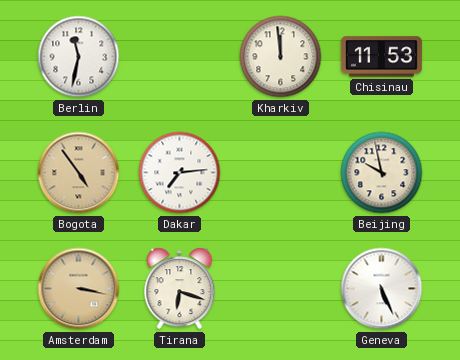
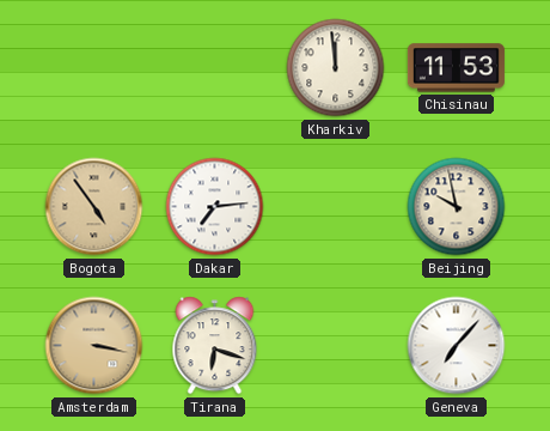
Berlin: 11:32 -> none (79, 57)
Geneva: 5:26 -> 7:07 (457, 346)
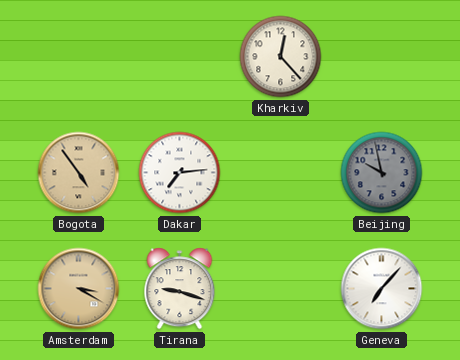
Kharkiv: 11:59 -> 12:23 (281, 57)
Chisinau: 11:53 -> none (456, 68)
Beijing dial: cream -> grey (382, 173)
Amsterdam: 3:17 -> 3:20 (79, 289)
Tirana: 6:18 -> 9:18 (180, 289)
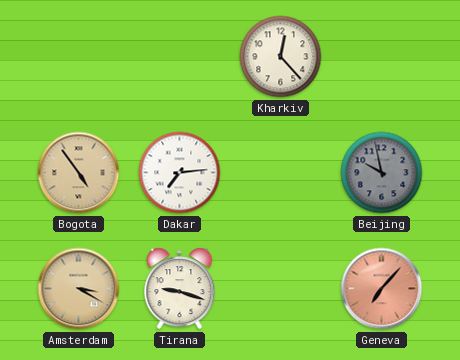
Geneva dial: white -> salmon (382, 289)
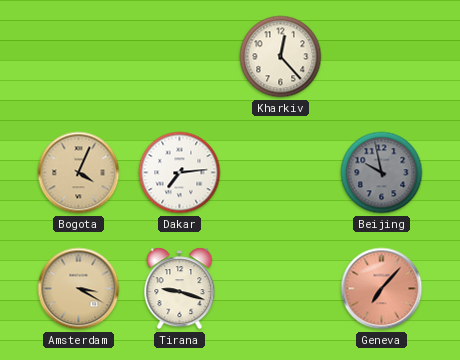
Bogota: 4:54 -> 4:04 (79, 173)
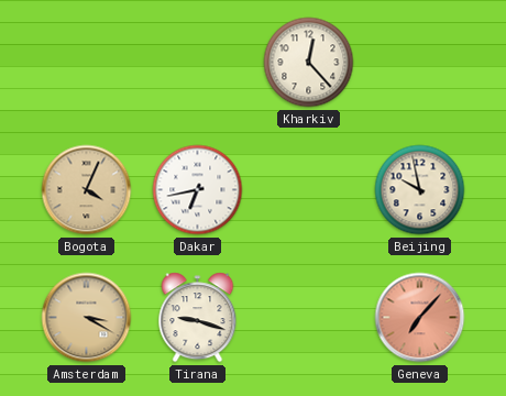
Dakar: 7:14 -> 6:43 (198, 190)
Beijing dial: grey -> cream (420, 190)
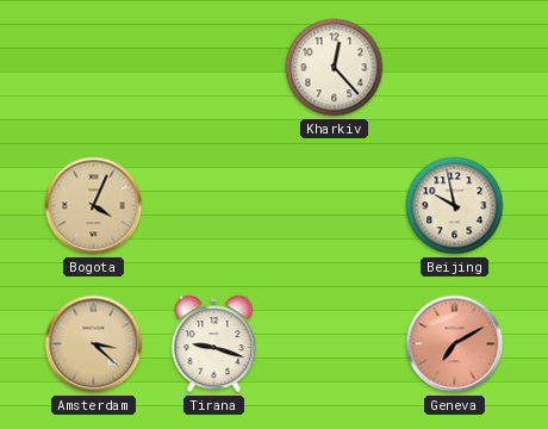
Dakar: 6:43 -> none (198, 190)
Amsterdam: 3:20 -> 3:22 (94, 344)
Geneva: 7:07 -> 7:10 (455, 344)
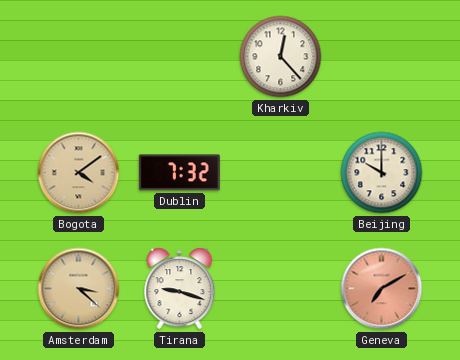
Bogota: 4:04 -> 4:09 (79, 173)
Dublin: none -> 7:32 (179, 173)
Beijing: 9:58 -> 10:00 (382, 173)
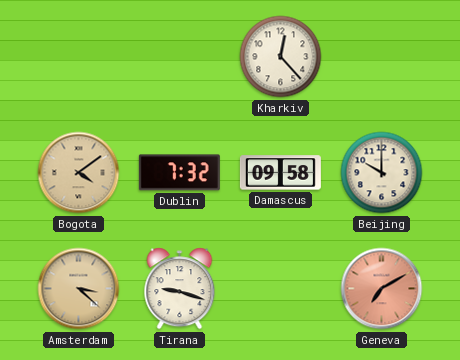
Damascus: none -> 09:58 (280, 173)
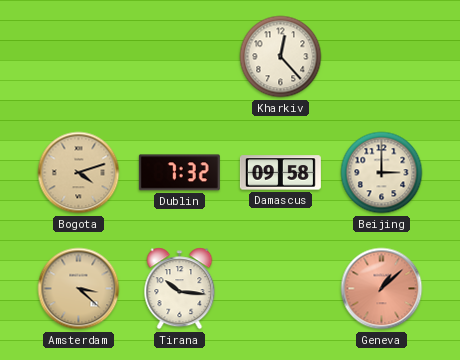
Bogota: 4:09 -> 4:12 (79, 173)
Beijing: 10:00 -> 3:00 (382, 173)
Tirana: 9:18 -> 10:16 (180, 289)
Geneva: 7:10 -> 1:08 (382, 289)
